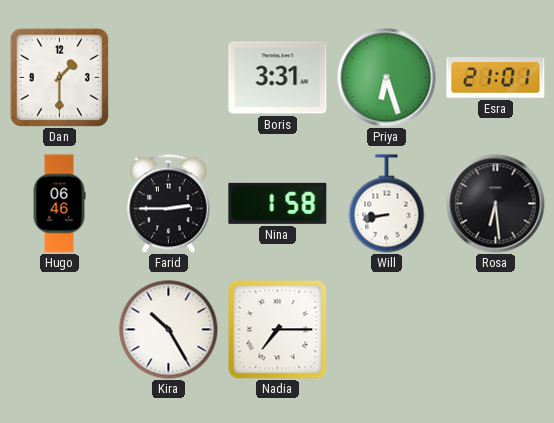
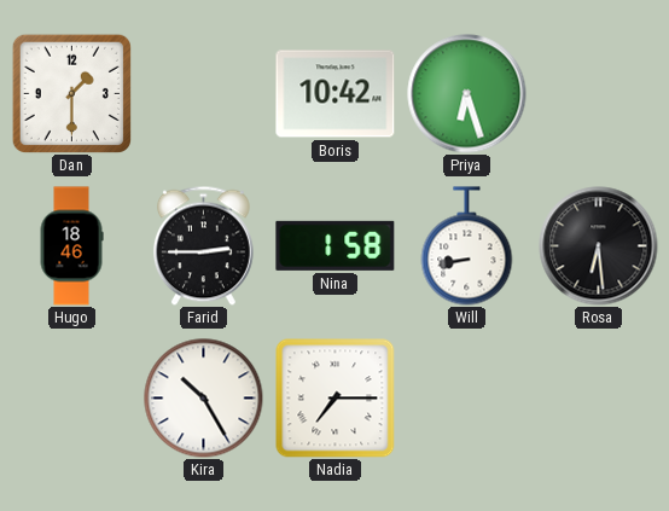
Boris: 3:31 -> 10:42 (336, 94)
Esra: 21:01 -> none (496, 78)
Hugo: 06:46 -> 18:46 (71, 246)
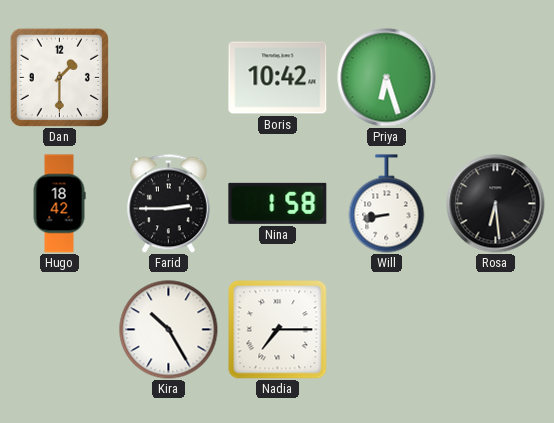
Hugo: 18:46 -> 18:42 (59, 204)
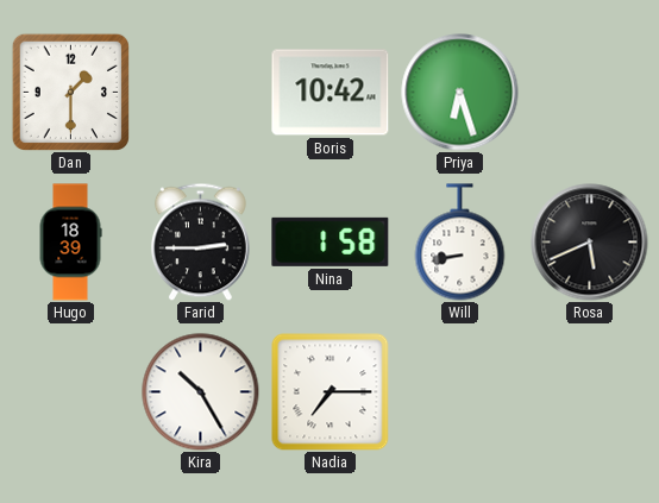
Hugo: 18:42 -> 18:39 (70, 243)
Rosa: 6:29 -> 5:41 (590, 243)
